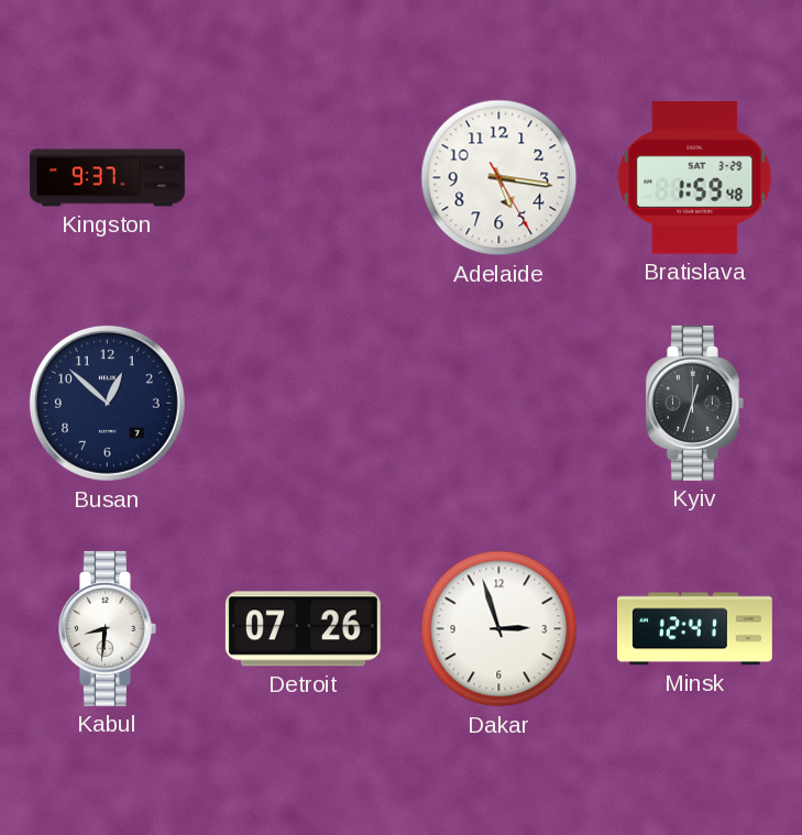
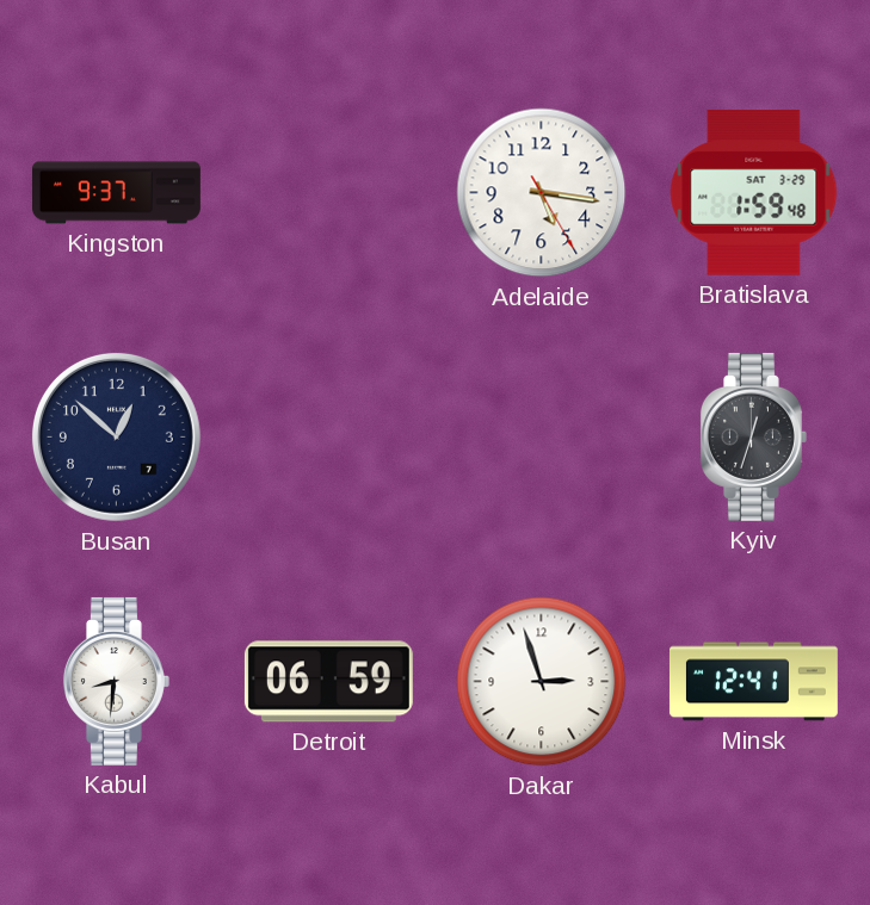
Detroit: 07:26 -> 06:59 (328, 682)
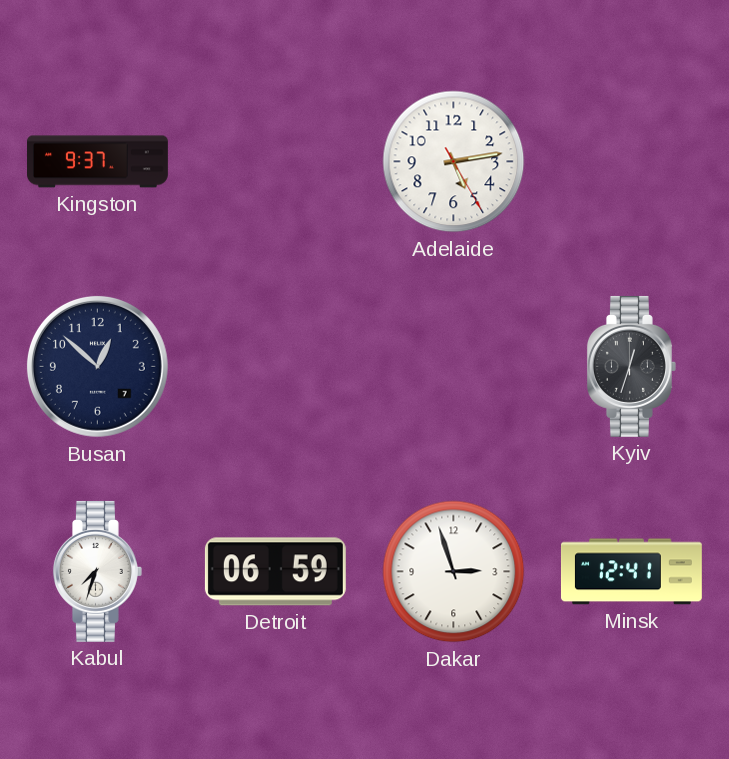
Adelaide: 5:16 -> 5:13 (454, 162)
Bratislava: 1:59 -> none (754, 193)
Kabul: 8:31 -> 7:33 (97, 571)
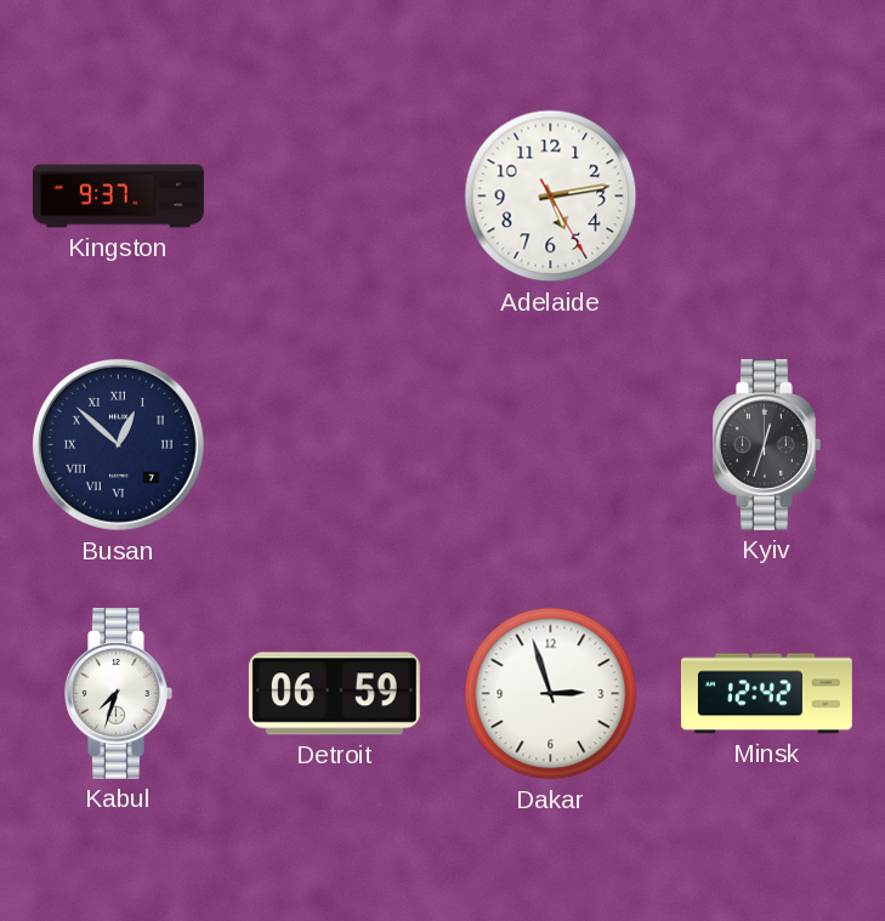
Busan numerals: Arabic -> Roman (118, 444)
Minsk: 12:41 -> 12:42 (766, 694)
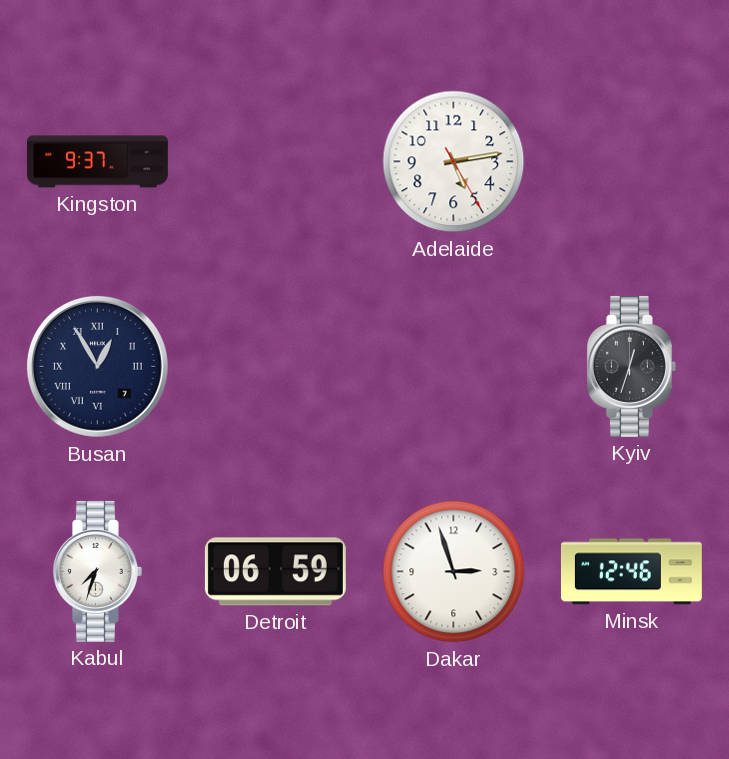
Busan: 12:52 -> 12:55 (97, 366)
Minsk: 12:42 -> 12:46 (631, 572)
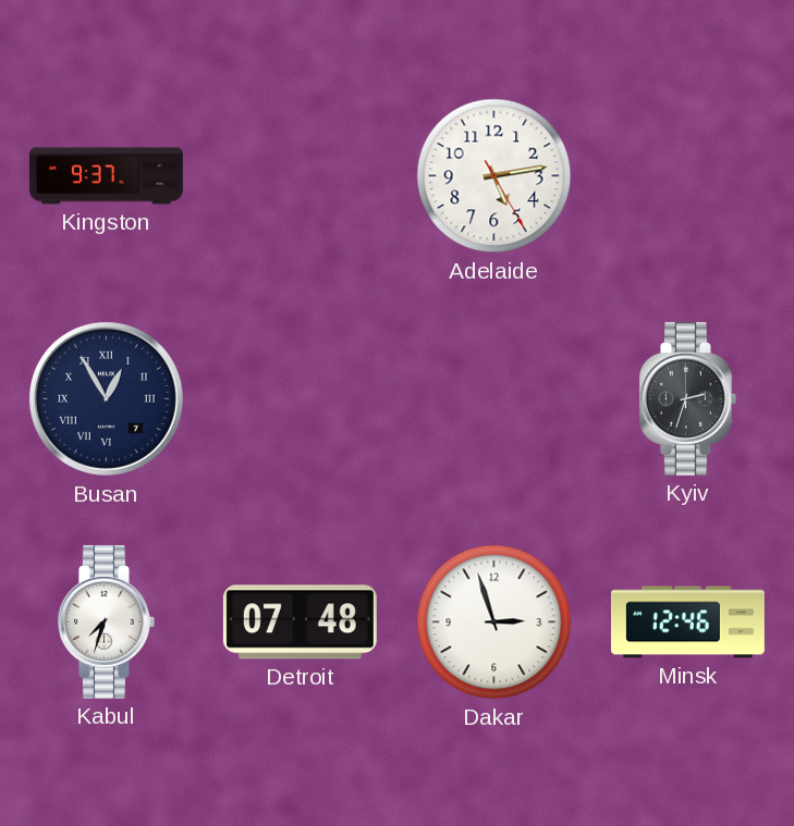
Kyiv: 12:33 -> 2:33 (687, 398)
Detroit: 06:59 -> 07:48 (300, 622)
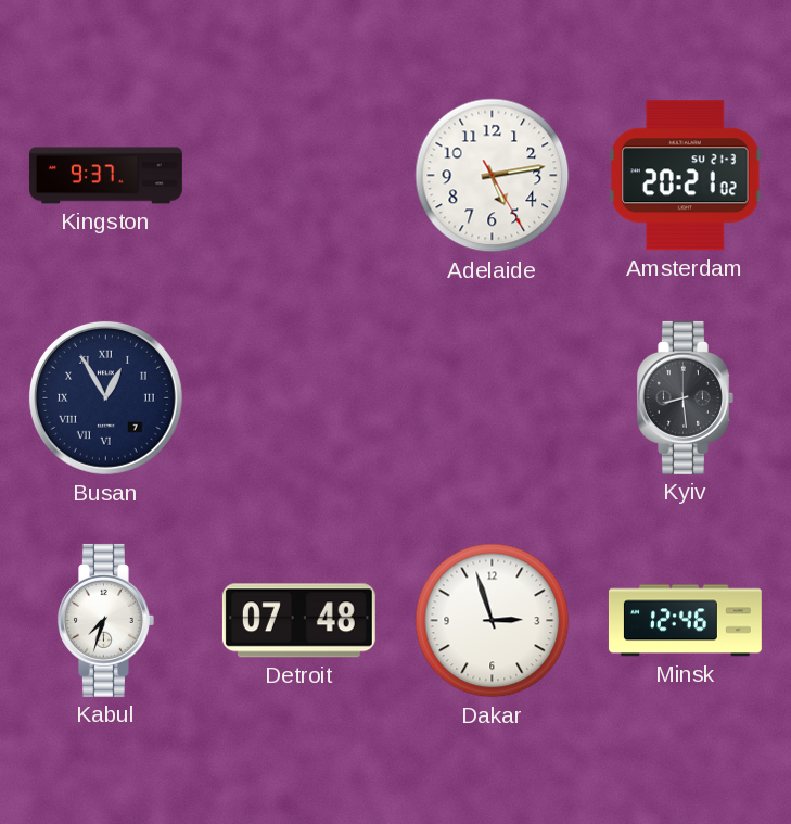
Amsterdam: none -> 20:21 (686, 176)
Kyiv: 2:33 -> 8:29 (685, 397)
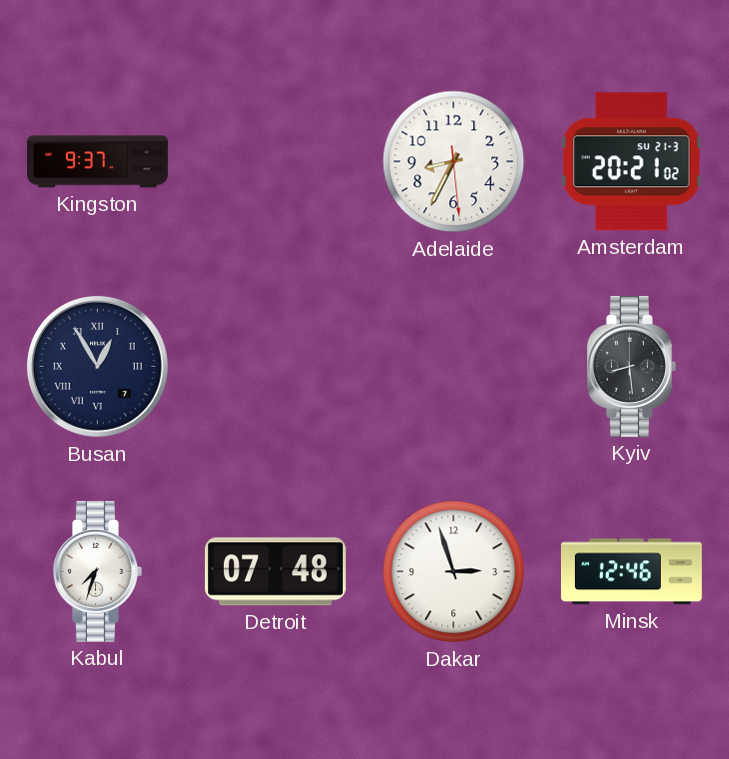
Adelaide: 5:13 -> 8:34 (454, 162)
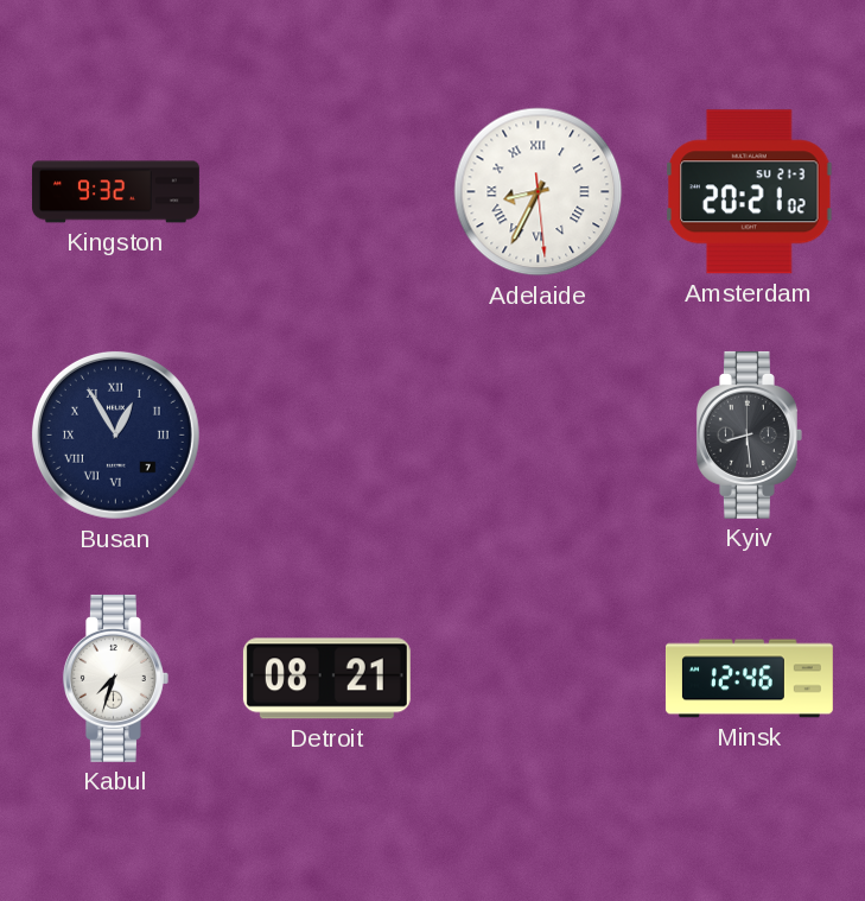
Kingston: 9:37 -> 9:32 (116, 192)
Adelaide numerals: Arabic -> Roman (539, 192)
Detroit: 07:48 -> 08:21 (326, 679)
Dakar: 2:57 -> none (454, 572)
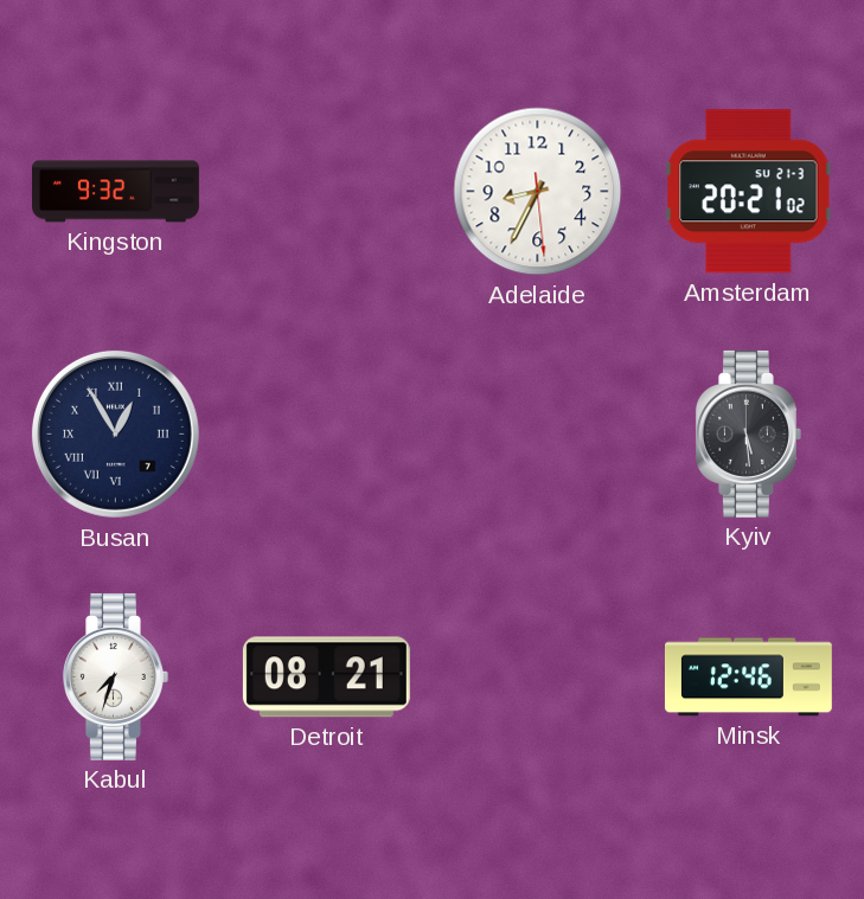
Adelaide numerals: Roman -> Arabic (538, 192)
Kyiv: 8:29 -> 5:29 (748, 434)
